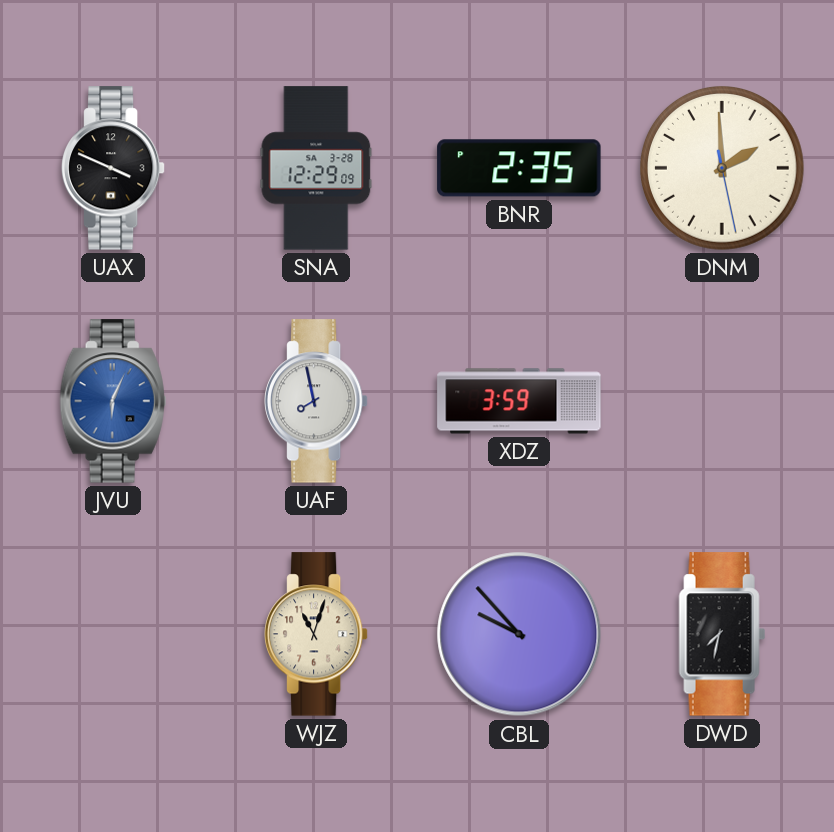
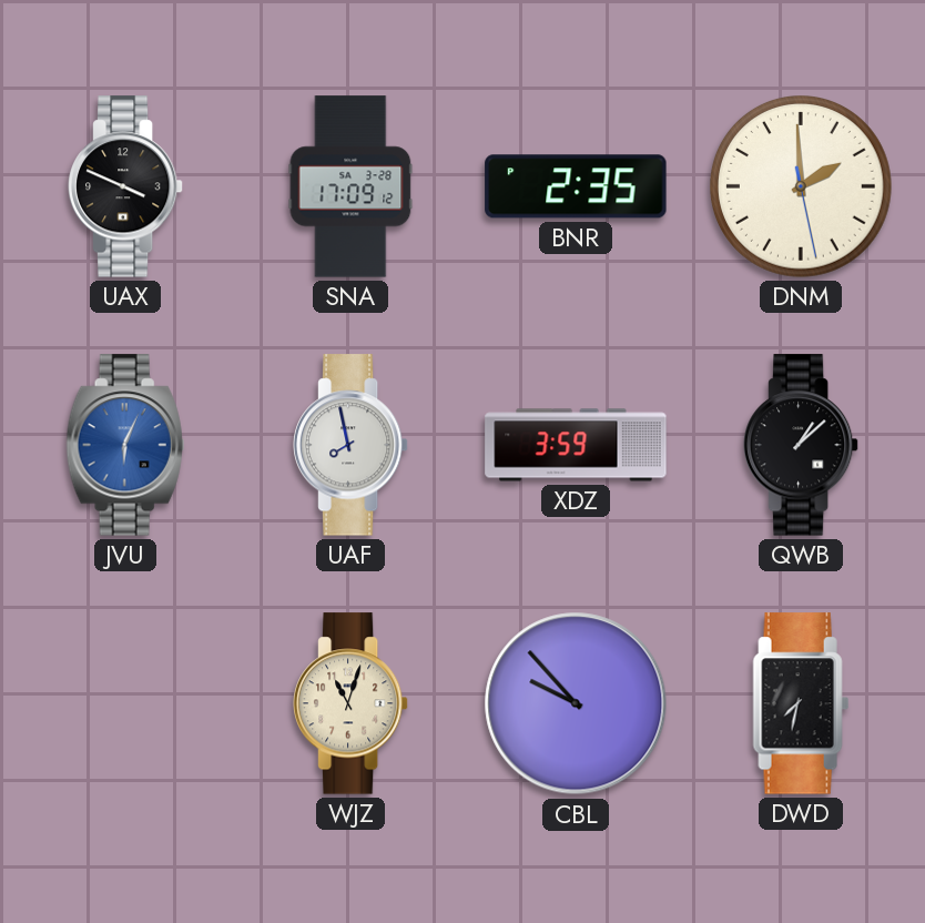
SNA: 12:29 -> 17:09 (350, 186)
QWB: none -> 1:08 (801, 445)
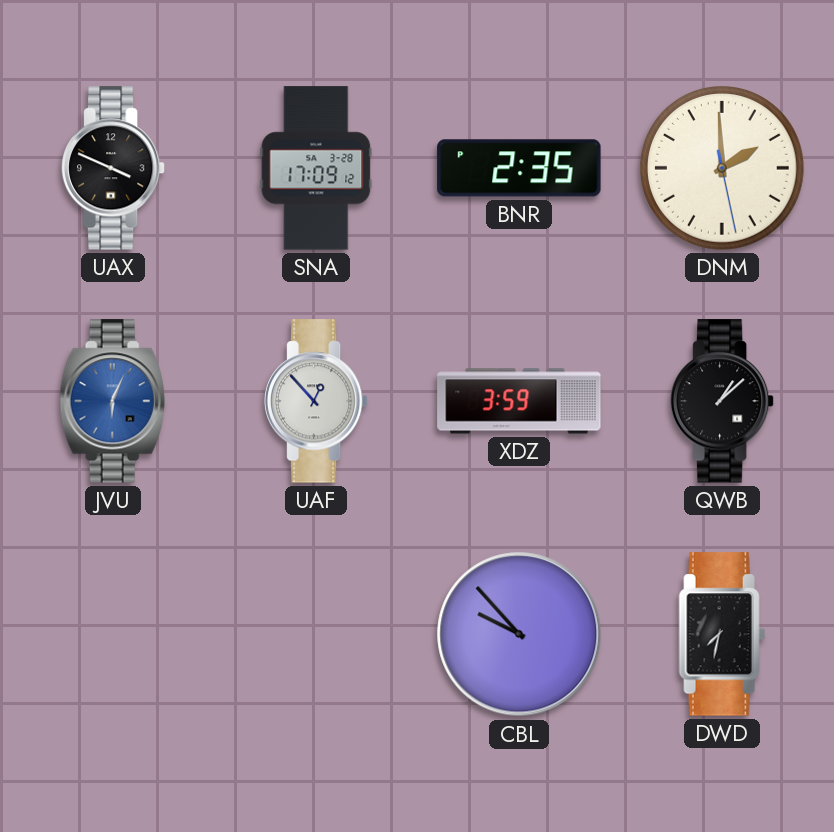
UAF: 7:58 -> 12:53 (316, 401)
WJZ: 11:03 -> none (350, 703)
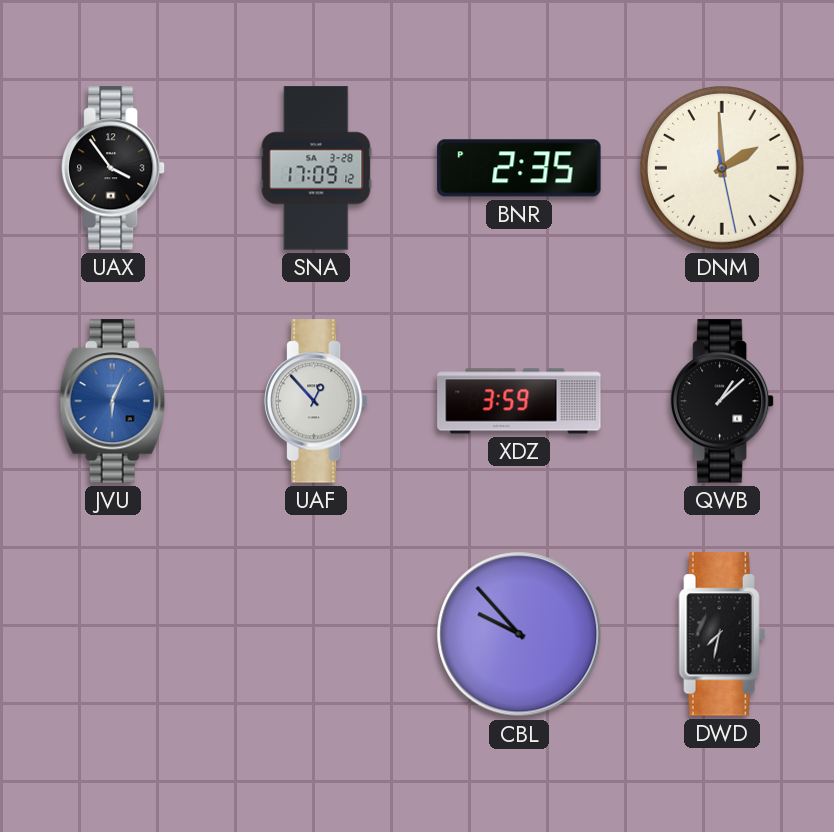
UAX: 3:49 -> 3:54 (113, 168)
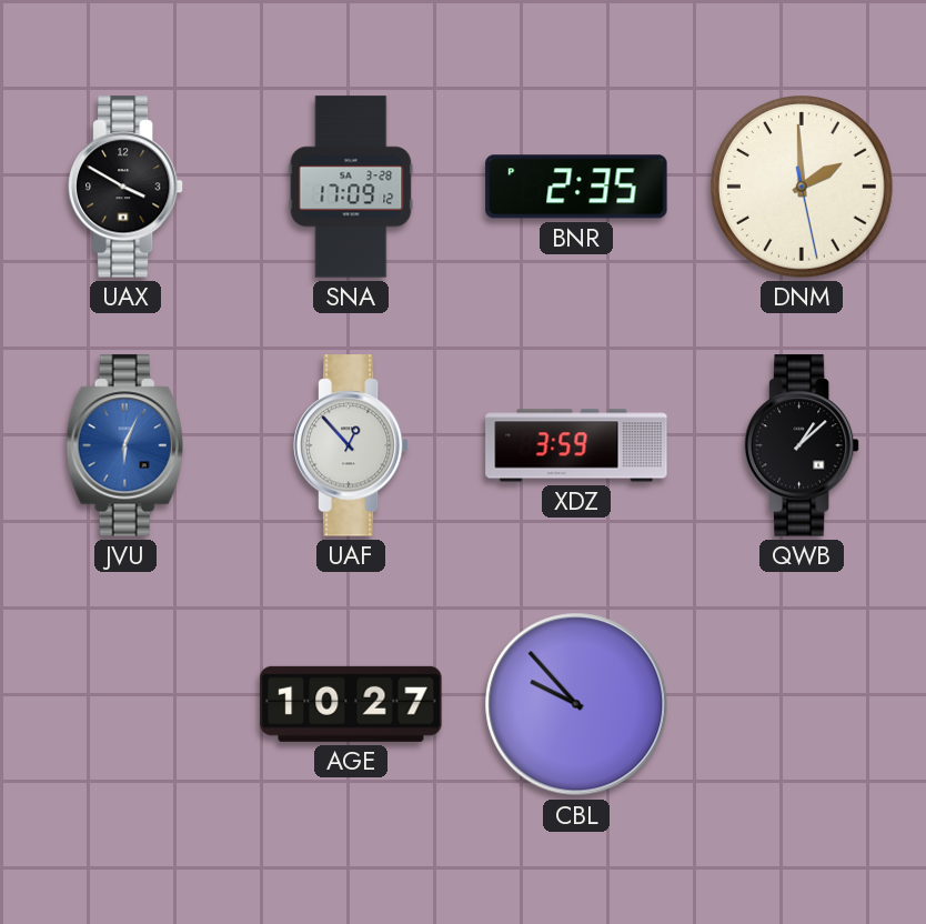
UAX: 3:54 -> 3:50 (125, 187)
AGE: none -> 10:27 (351, 704)
DWD: 7:32 -> none (722, 634)
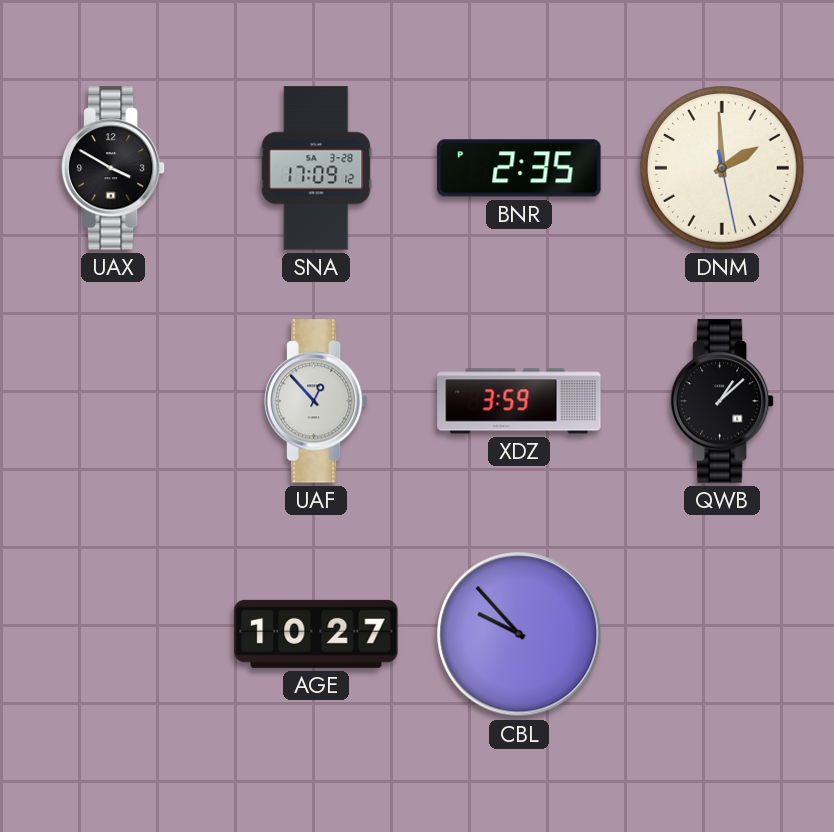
JVU: 6:04 -> none (125, 445)
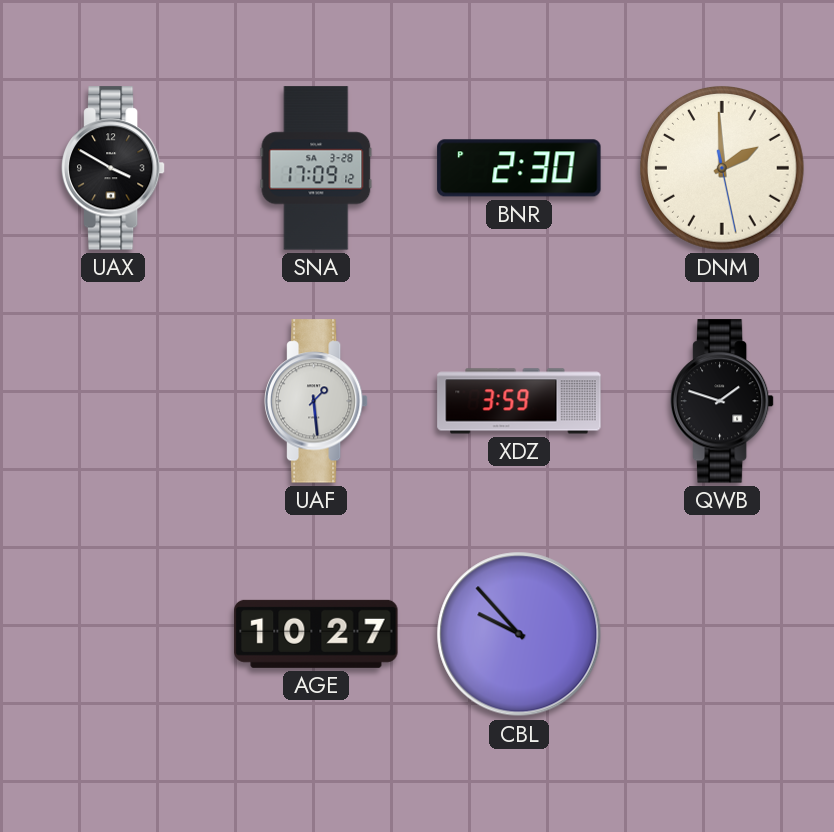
BNR: 2:35 -> 2:30 (519, 168)
UAF: 12:53 -> 1:29 (316, 401)
QWB: 1:08 -> 1:48 (722, 401)
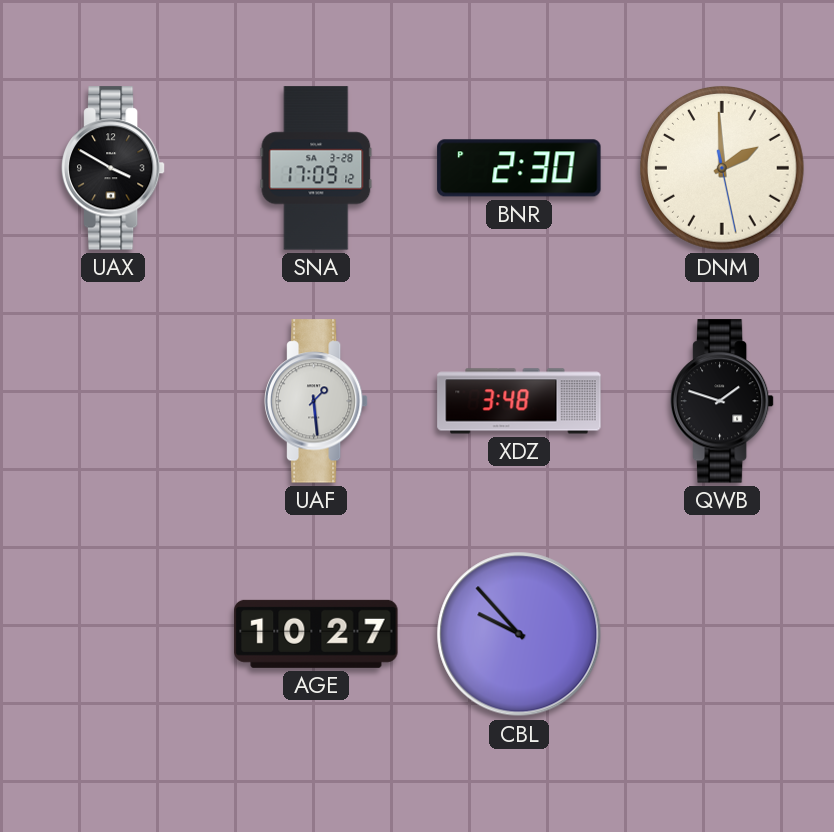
XDZ: 3:59 -> 3:48 (519, 401)
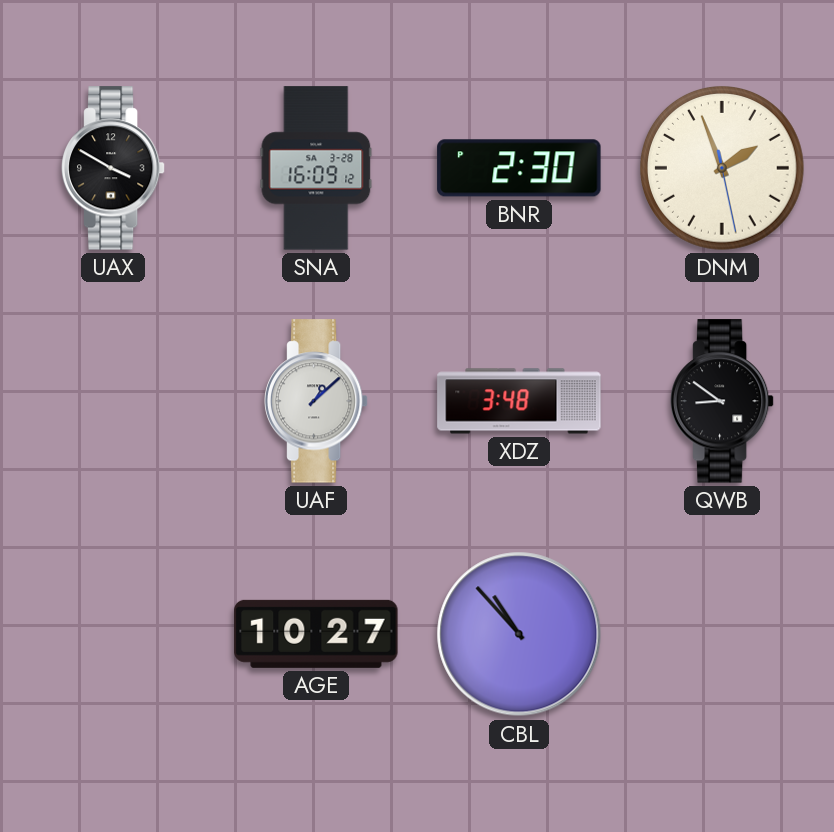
SNA: 17:09 -> 16:09 (316, 168)
DNM: 1:59 -> 1:56 (723, 169)
UAF: 1:29 -> 1:08 (316, 401)
QWB: 1:48 -> 8:51 (722, 401)
CBL: 9:53 -> 10:53 (519, 634)
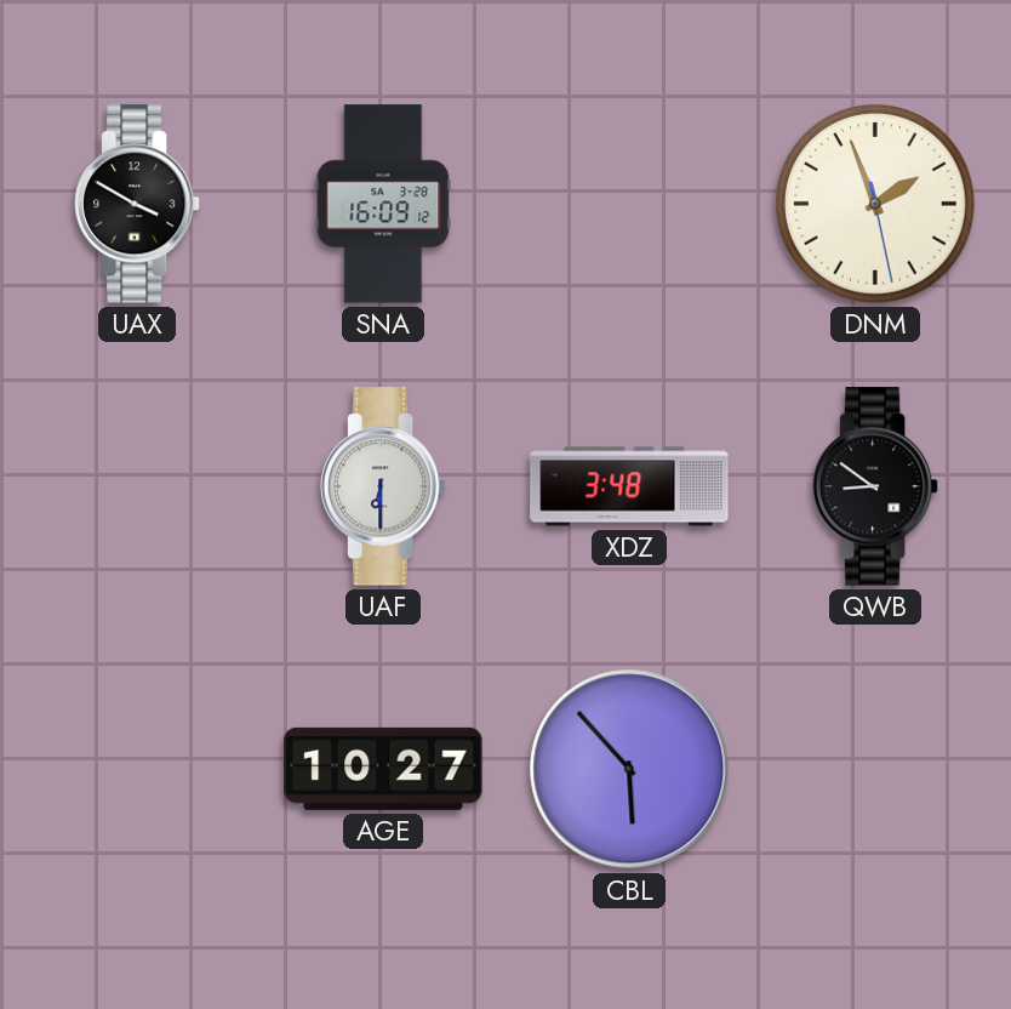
BNR: 2:30 -> none (519, 168)
UAF: 1:08 -> 6:30 (383, 486)
CBL: 10:53 -> 5:53 (629, 769)
